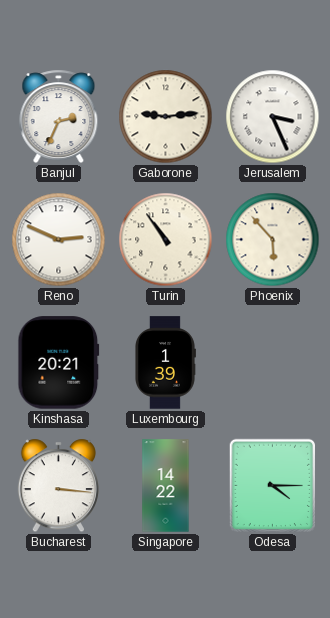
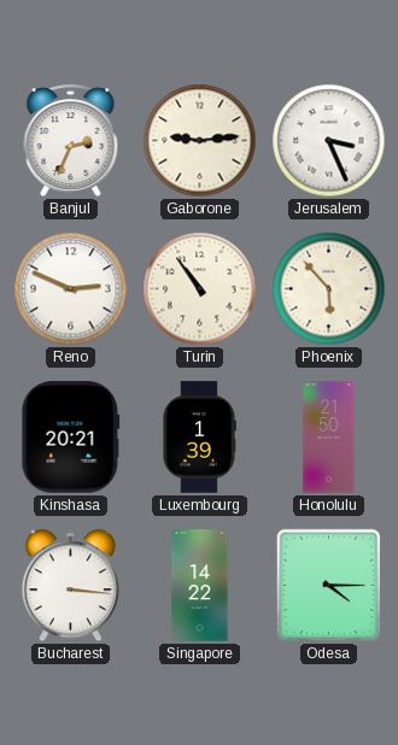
Honolulu: none -> 21:50 (329, 438)
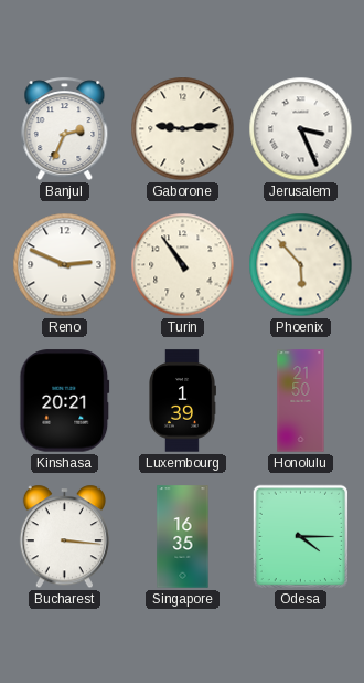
Singapore: 14:22 -> 16:35 (183, 537)
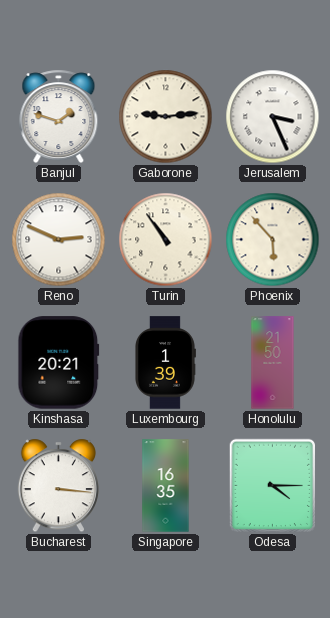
Banjul: 2:34 -> 1:48 (59, 117)
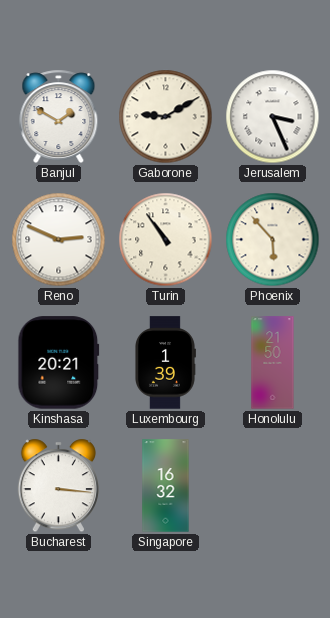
Banjul: 1:48 -> 1:50 (59, 117)
Gaborone: 9:14 -> 9:10 (166, 117)
Singapore: 16:35 -> 16:32 (166, 486)
Odesa: 4:15 -> none (273, 486)
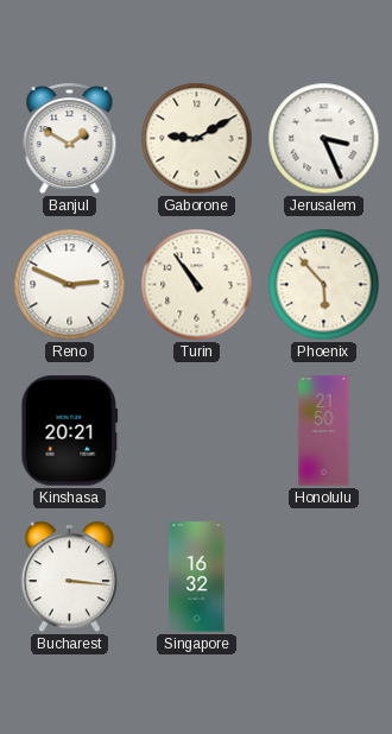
Luxembourg: 1:39 -> none (166, 363)
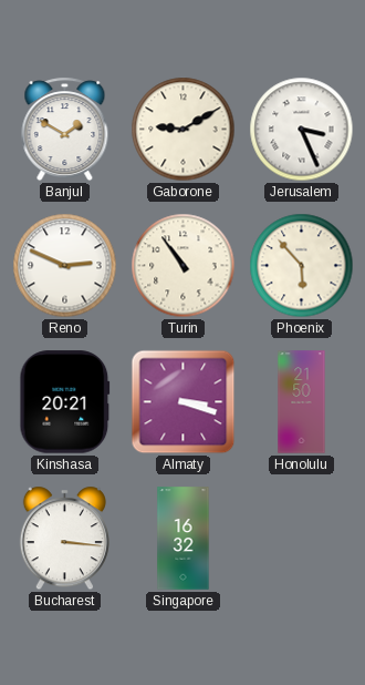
Almaty: none -> 3:18 (184, 402)
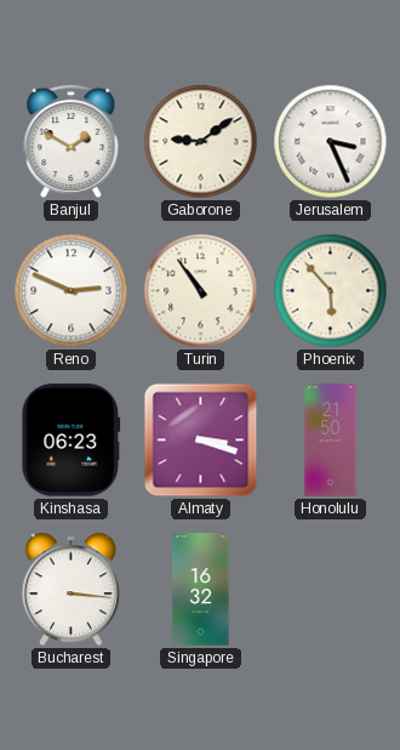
Gaborone: 9:10 -> 9:09 (201, 142)
Kinshasa: 20:21 -> 06:23 (72, 441)
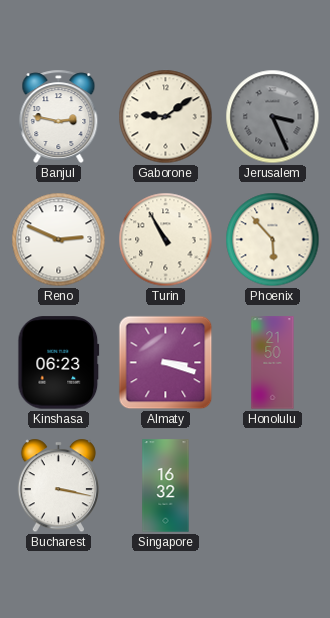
Banjul: 1:50 -> 2:47 (59, 117)
Jerusalem dial: white -> grey (273, 117)
Turin: 10:54 -> 10:55 (166, 240)
Bucharest: 3:16 -> 3:17 (58, 486)
